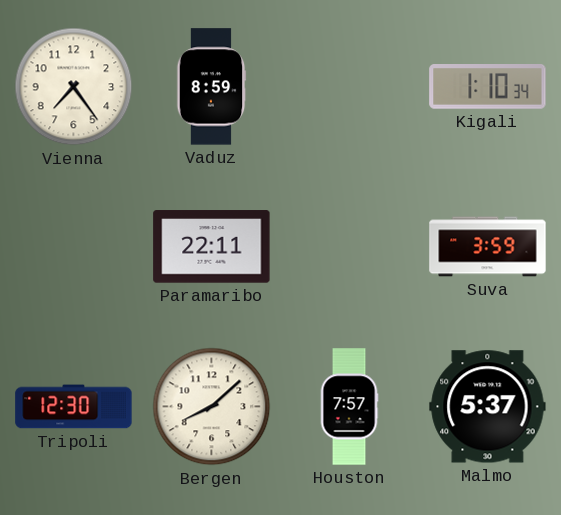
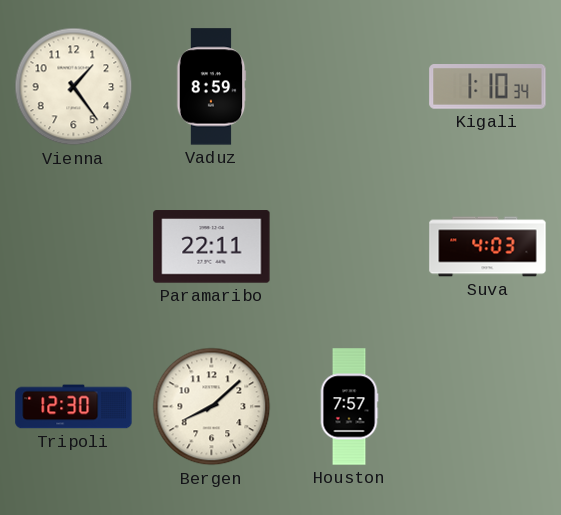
Vienna: 7:24 -> 1:24 (74, 87)
Suva: 3:59 -> 4:03 (488, 247)
Malmo: 5:37 -> none (488, 407)
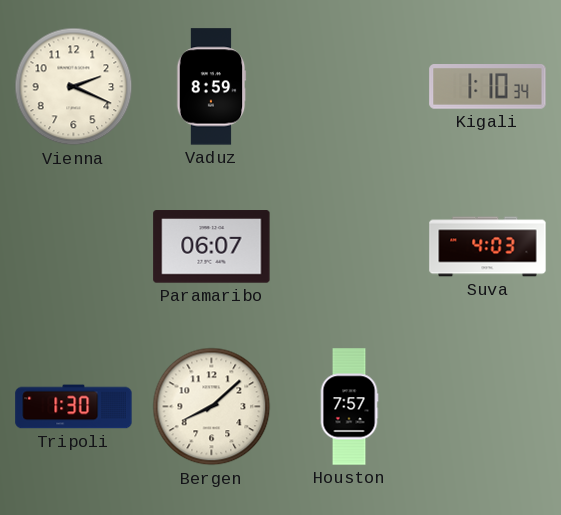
Vienna: 1:24 -> 2:19 (74, 87)
Paramaribo: 22:11 -> 06:07 (212, 247)
Tripoli: 12:30 -> 1:30 (74, 407)
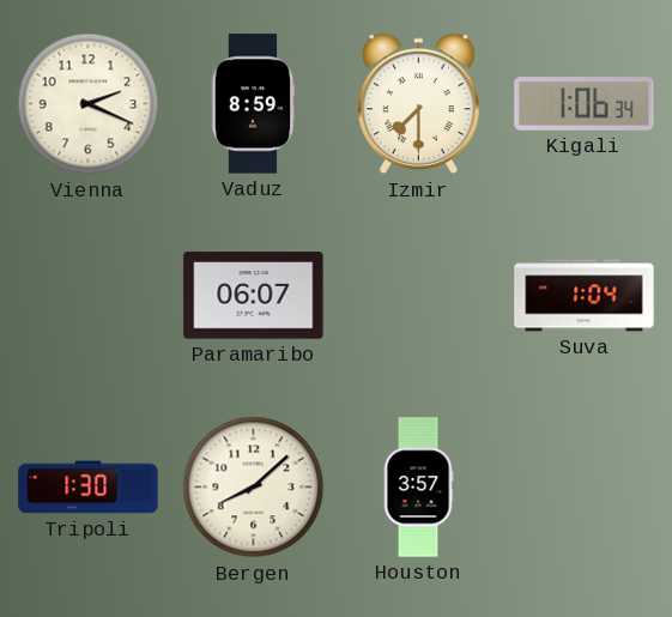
Izmir: none -> 7:30 (419, 104)
Kigali: 1:10 -> 1:06 (585, 104)
Suva: 4:03 -> 1:04 (585, 296)
Houston: 7:57 -> 3:57 (418, 488)
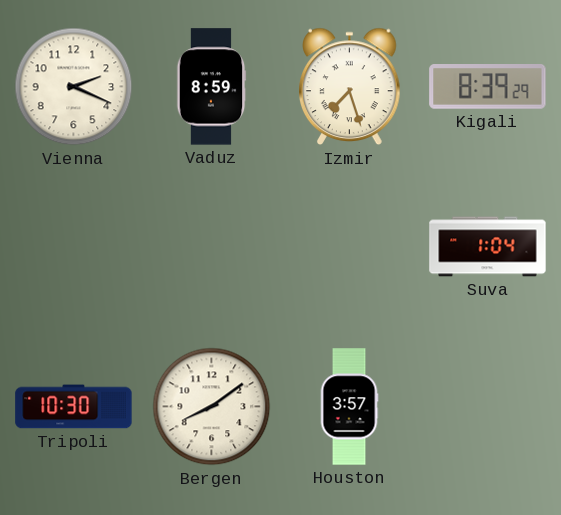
Izmir: 7:30 -> 7:27 (350, 87)
Kigali: 1:06 -> 8:39 (488, 87)
Paramaribo: 06:07 -> none (254, 296)
Tripoli: 1:30 -> 10:30 (74, 407)
Bergen: 8:08 -> 8:09 (212, 407)
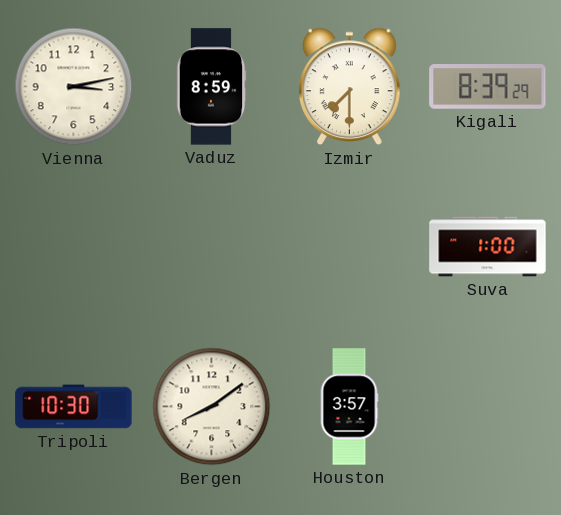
Vienna: 2:19 -> 3:13 (74, 87)
Izmir: 7:27 -> 7:30 (350, 87)
Suva: 1:04 -> 1:00 (488, 247)
